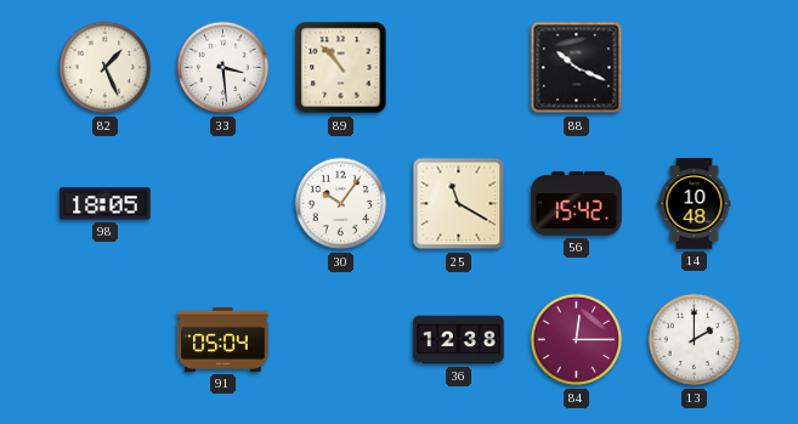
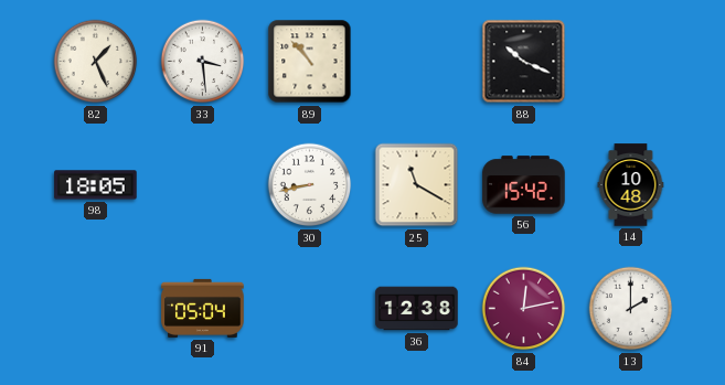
30: 10:06 -> 8:43 (310, 185)
84: 12:15 -> 12:13 (524, 309)
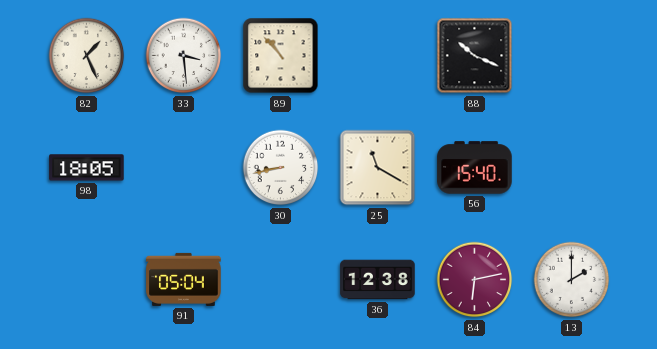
56: 15:42 -> 15:40 (475, 168)
14: 10:48 -> none (631, 185)
84: 12:13 -> 6:13 (475, 280)
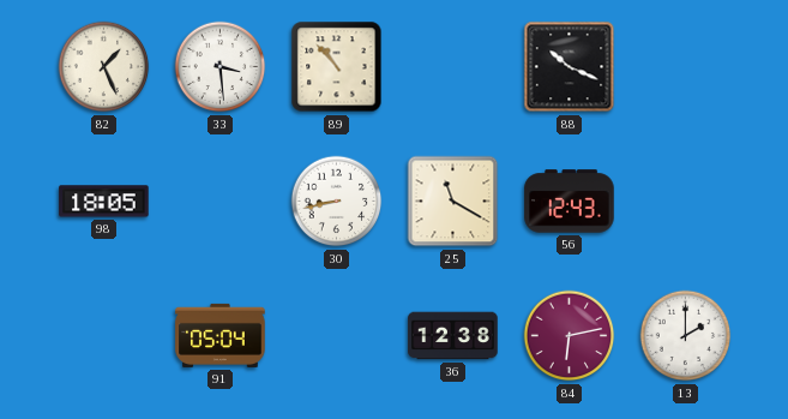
56: 15:40 -> 12:43 (570, 202)
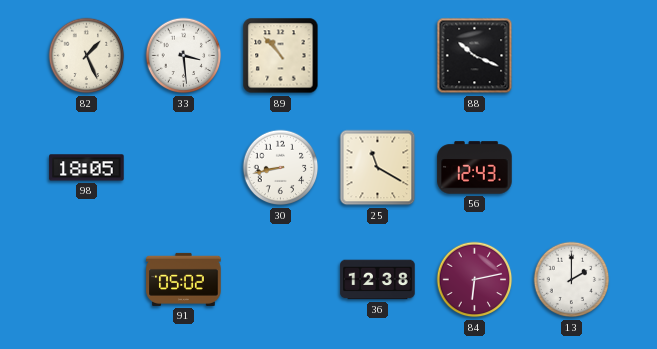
91: 05:04 -> 05:02 (184, 279)
